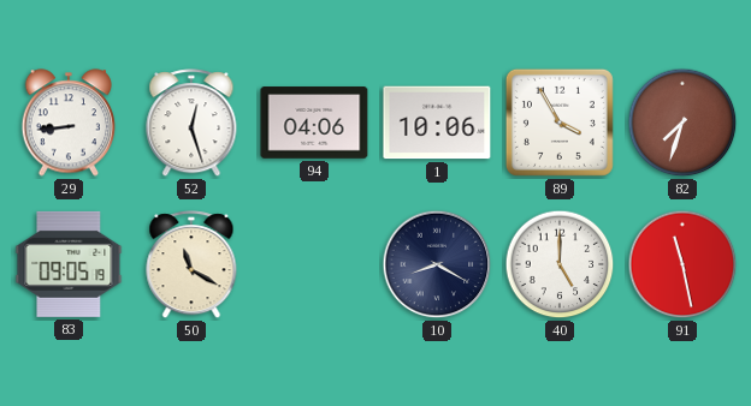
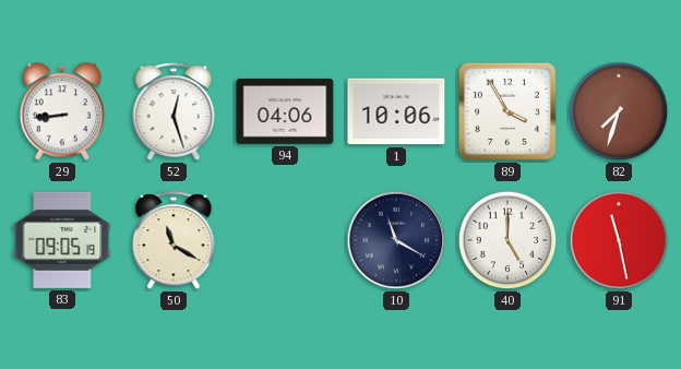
10: 8:20 -> 11:20 (396, 240)
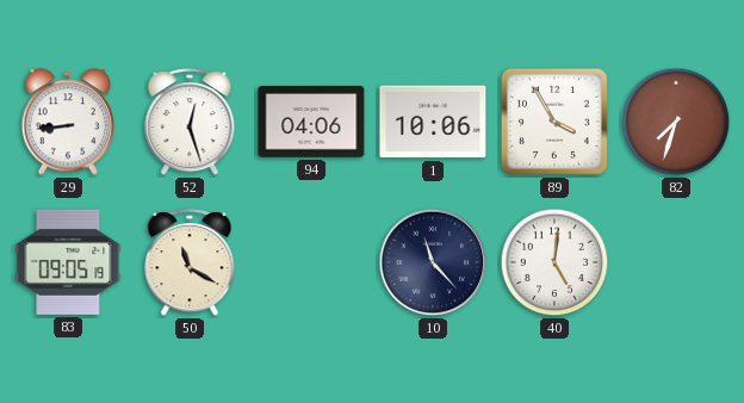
10: 11:20 -> 11:23 (433, 262)
40: 5:00 -> 5:01 (554, 262)
91: 11:28 -> none (619, 240)
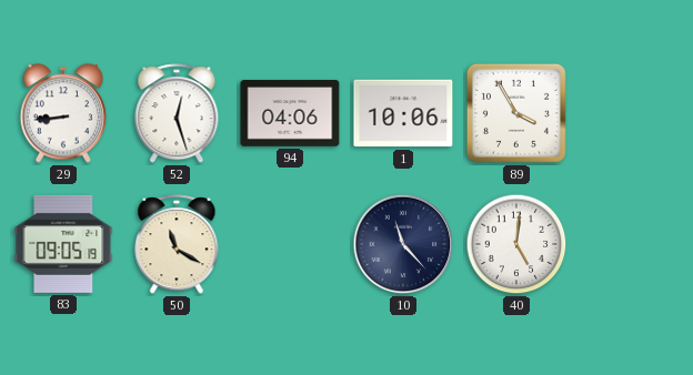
82: 7:33 -> none (676, 122)
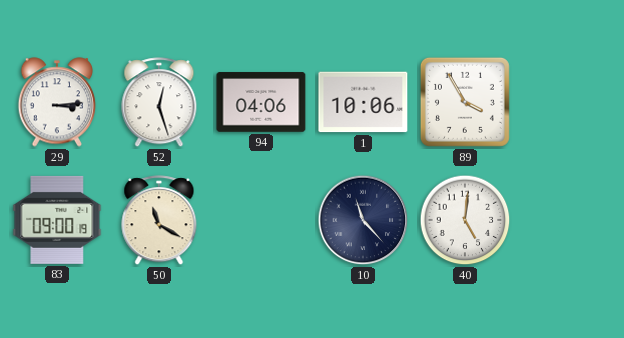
29: 8:44 -> 3:14 (57, 102)
83: 09:05 -> 09:00 (57, 220)
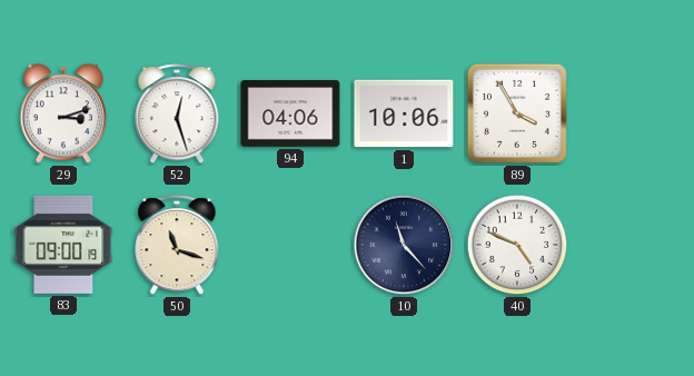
29: 3:14 -> 3:12 (63, 113)
50: 11:20 -> 11:18 (177, 246)
40: 5:01 -> 4:49 (517, 245)
